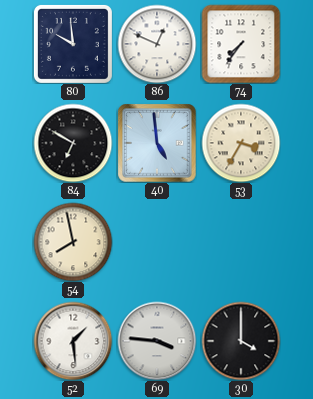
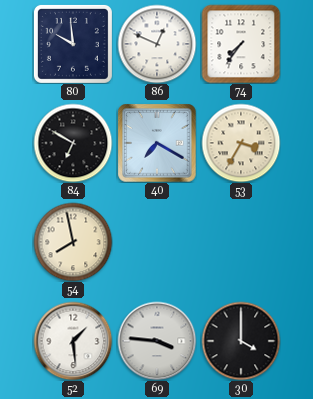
40: 4:59 -> 7:20 (157, 143)
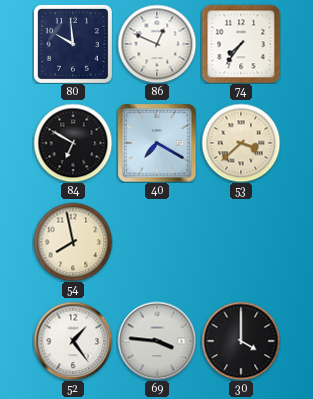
53: 3:35 -> 3:38 (241, 143)
52: 1:29 -> 1:24 (73, 341)
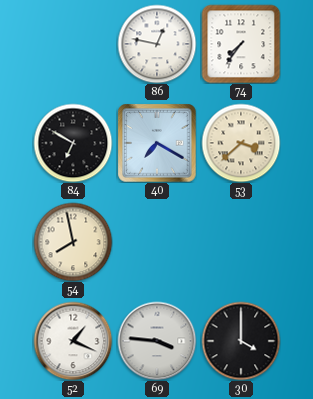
80: 9:59 -> none (73, 44)
86: 12:49 -> 12:47 (157, 44)
52: 1:24 -> 1:19 (73, 341)
